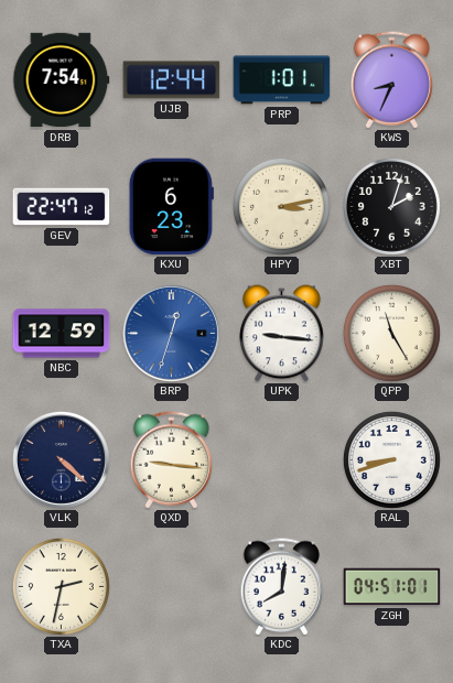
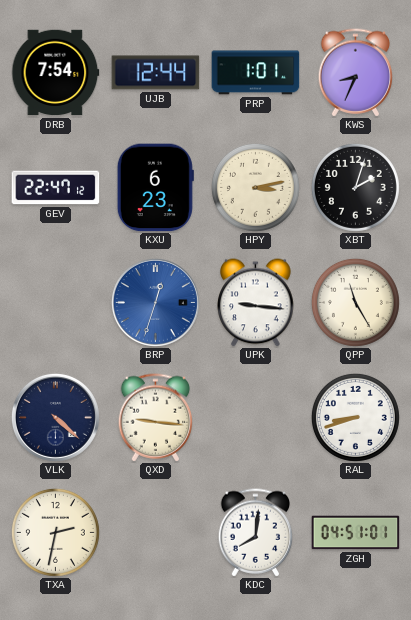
NBC: 12:59 -> none (62, 334)
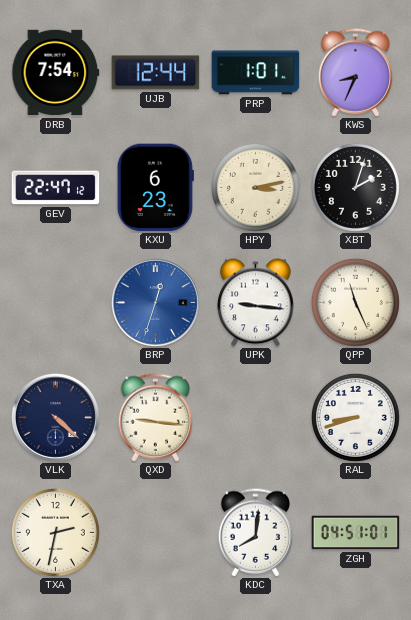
QPP: 11:25 -> 11:26 (355, 302)
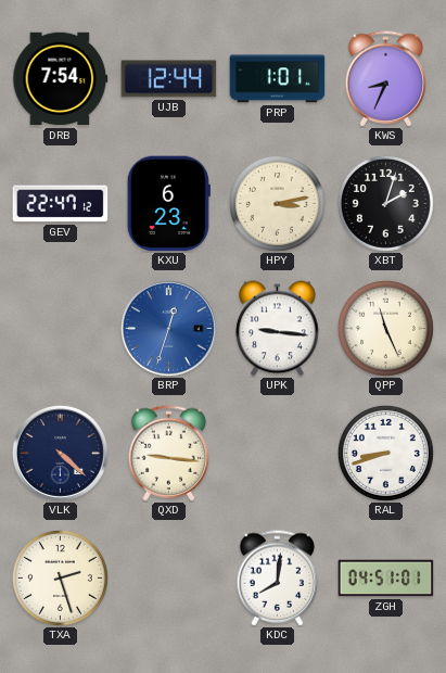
TXA: 2:32 -> 2:27 (60, 577)
